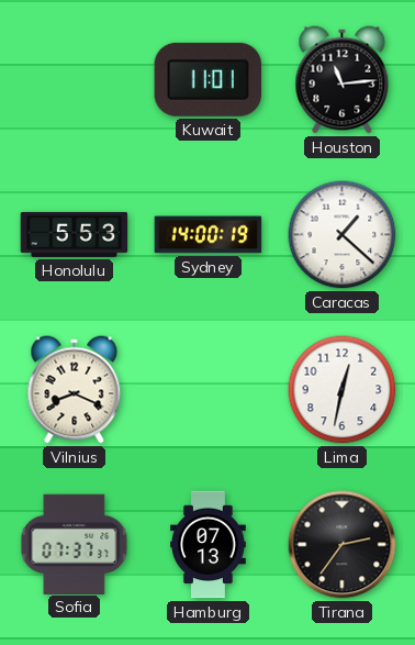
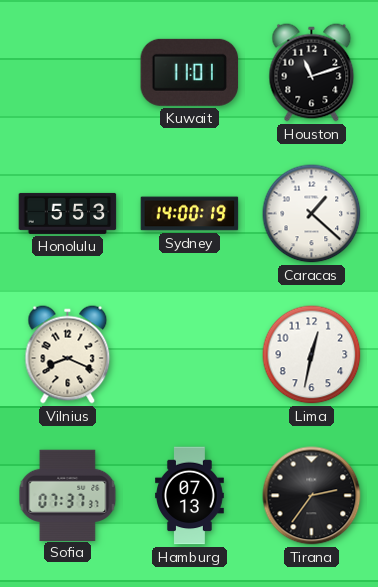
Houston: 11:14 -> 11:12 (312, 73)
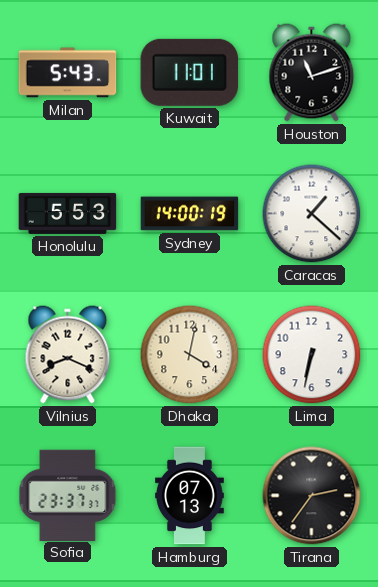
Milan: none -> 5:43 (68, 73)
Dhaka: none -> 4:02 (190, 355)
Lima: 12:32 -> 6:32 (312, 355)
Sofia: 07:37 -> 23:37 (68, 495)
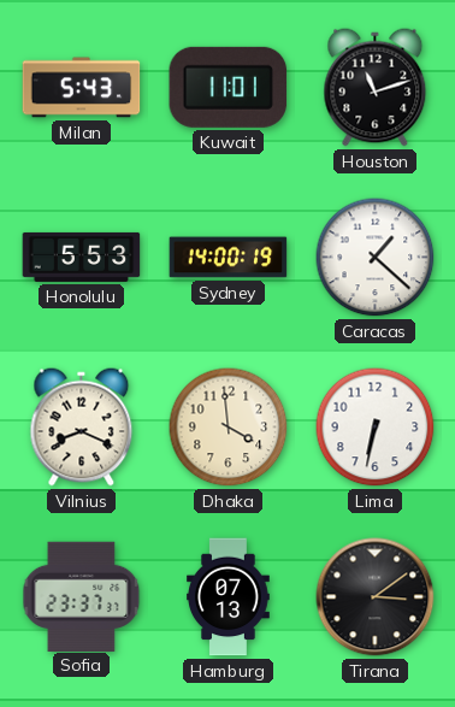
Dhaka: 4:02 -> 3:59 (229, 428)
Tirana: 2:36 -> 3:09 (376, 597)
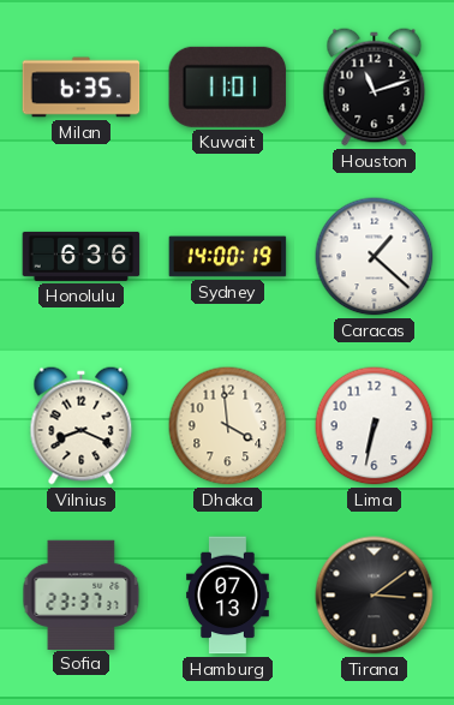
Milan: 5:43 -> 6:35 (82, 88)
Honolulu: 5:53 -> 6:36 (82, 256)
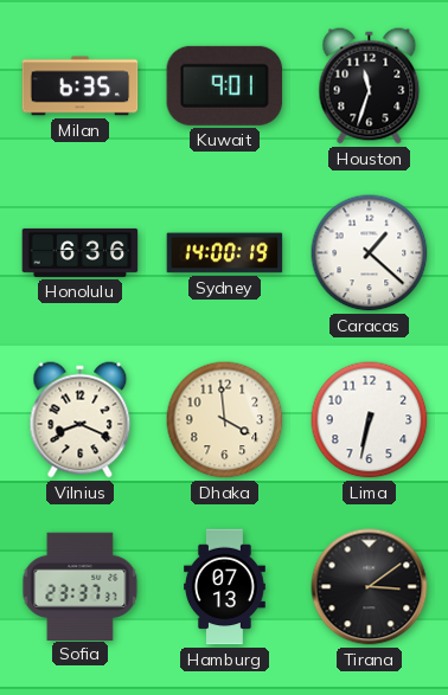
Kuwait: 11:01 -> 9:01 (225, 85)
Houston: 11:12 -> 11:33 (370, 86)
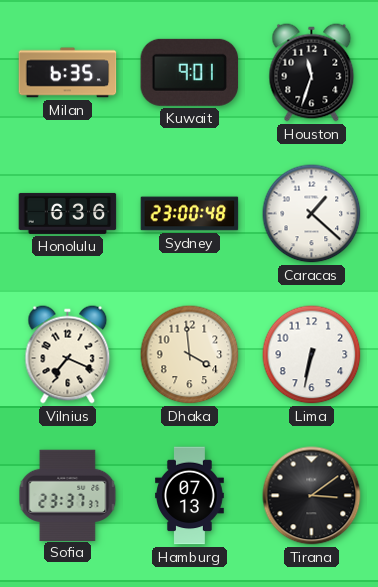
Sydney: 14:00 -> 23:00 (190, 214)
Vilnius: 8:19 -> 7:19 (68, 355)
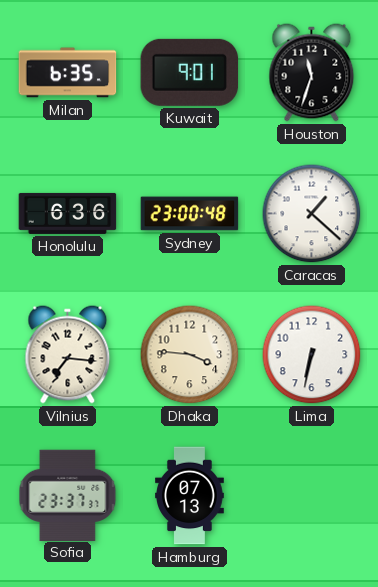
Vilnius: 7:19 -> 7:16 (68, 355)
Dhaka: 3:59 -> 3:46 (190, 355)
Tirana: 3:09 -> none (312, 496)
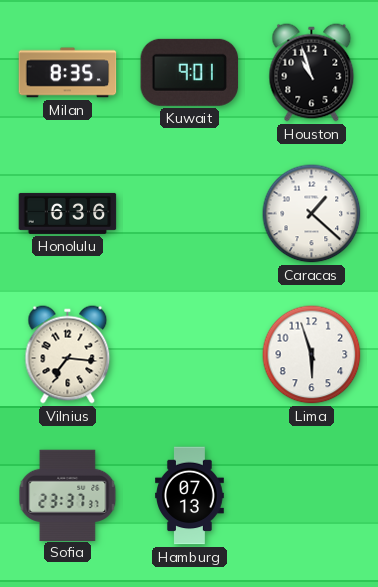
Milan: 6:35 -> 8:35 (68, 73)
Houston: 11:33 -> 10:57 (312, 73)
Sydney: 23:00 -> none (190, 214)
Dhaka: 3:46 -> none (190, 355)
Lima: 6:32 -> 5:57 (312, 355)
